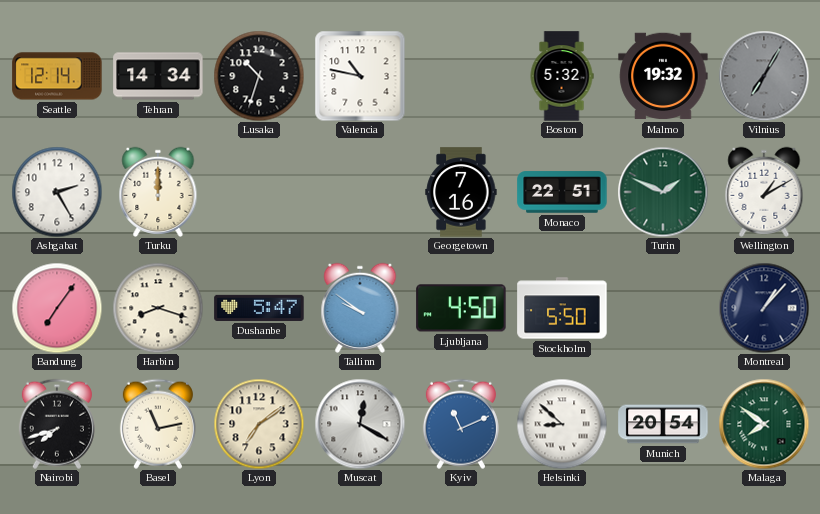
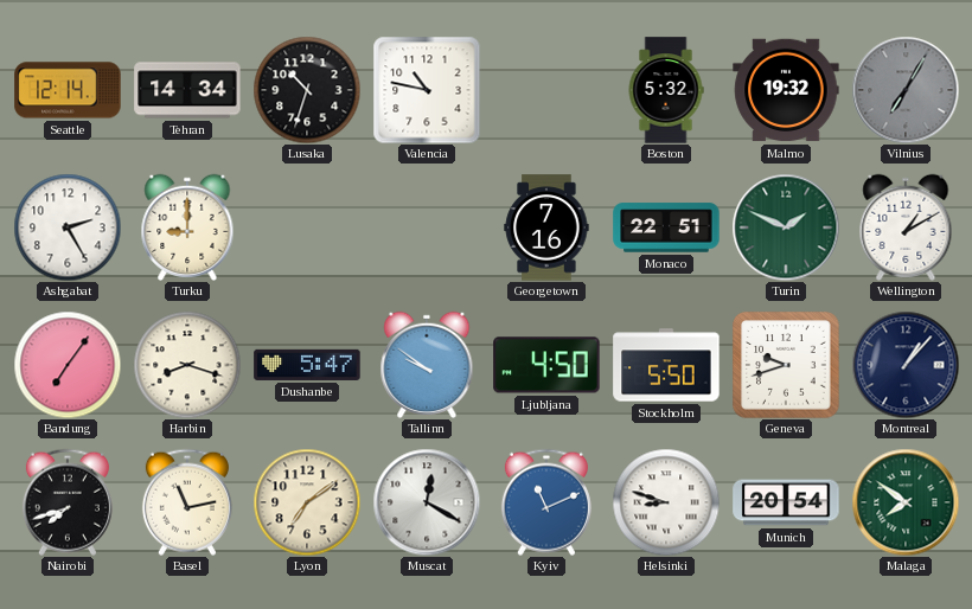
Turku: 12:00 -> 9:00 (187, 227)
Geneva: none -> 9:42 (786, 365)
Helsinki: 8:52 -> 8:48 (666, 502)
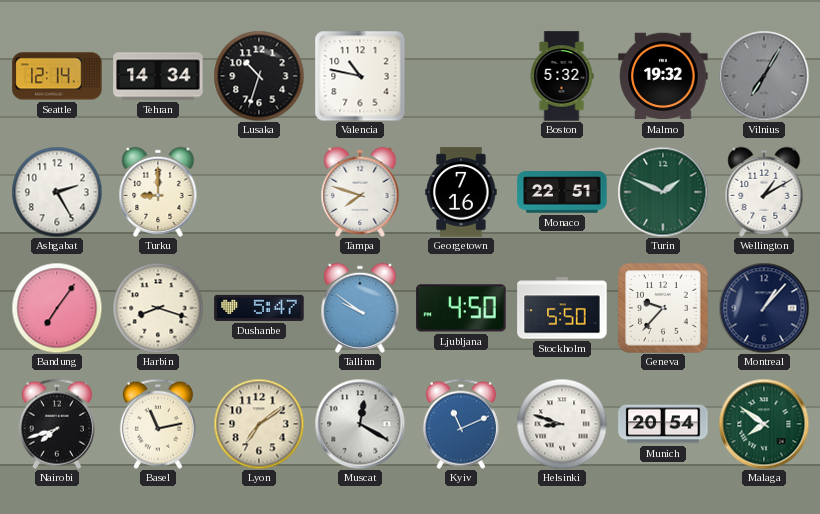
Tampa: none -> 7:48 (360, 192)
Geneva: 9:42 -> 9:37 (663, 308)
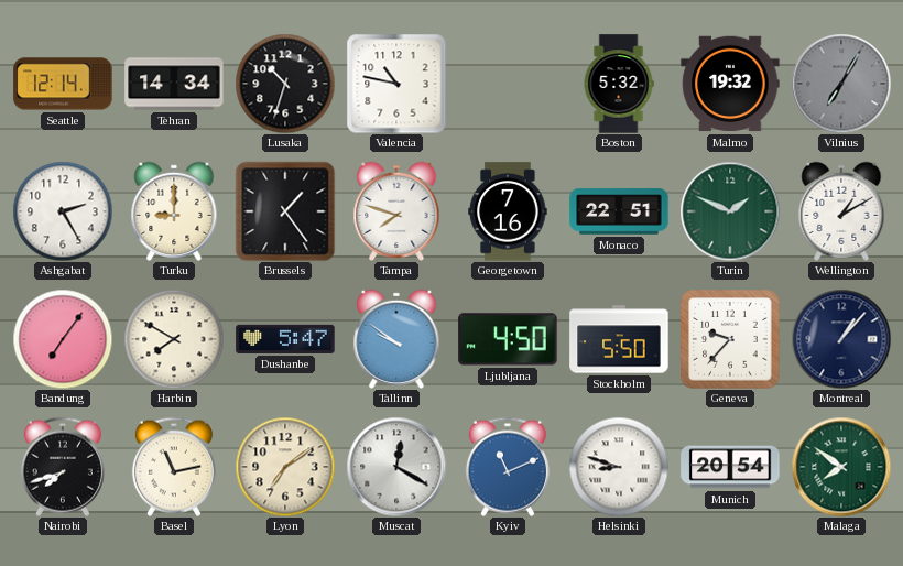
Brussels: none -> 1:24 (285, 211)
Harbin: 8:18 -> 7:50 (174, 339)
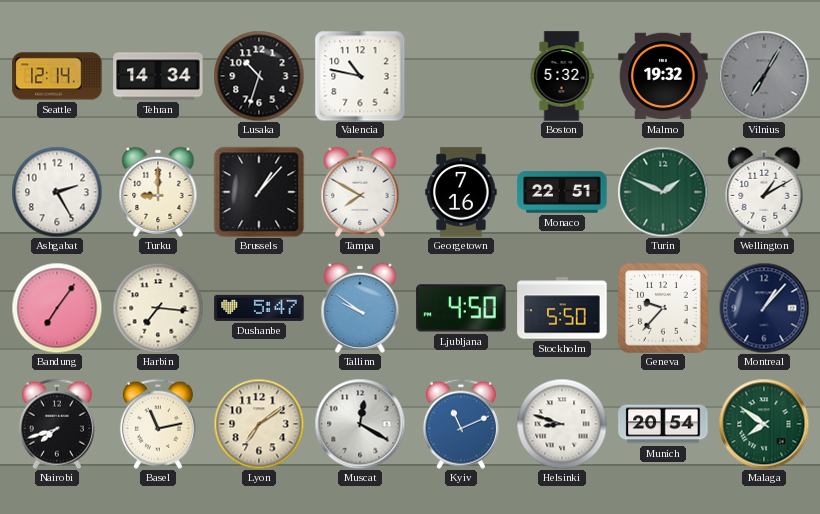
Brussels: 1:24 -> 1:07 (259, 192)
Tampa: 7:48 -> 7:50 (360, 192)
Harbin: 7:50 -> 7:16 (158, 308)
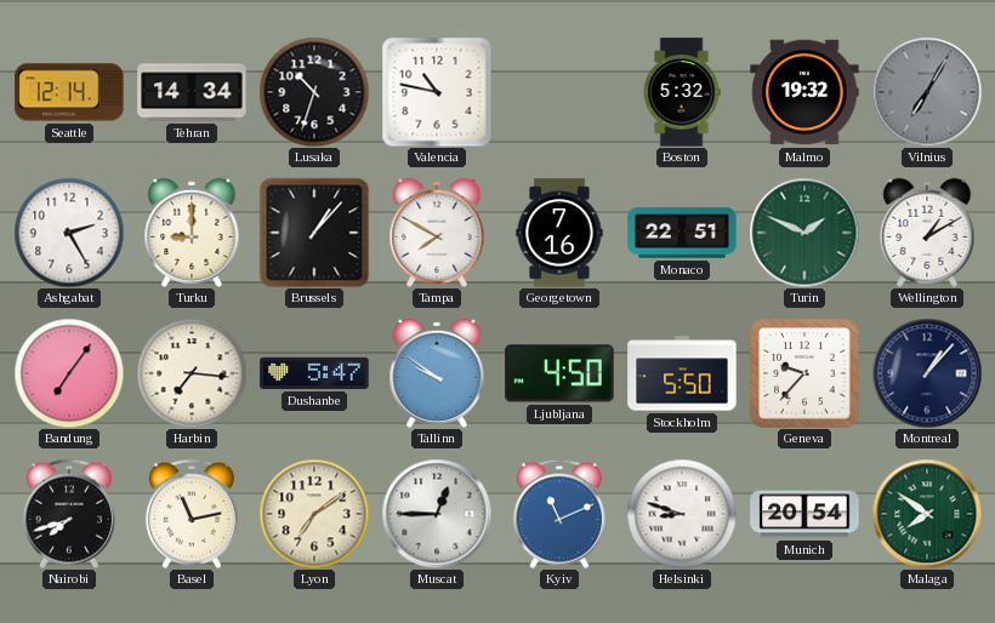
Muscat: 12:20 -> 12:45 (437, 514)
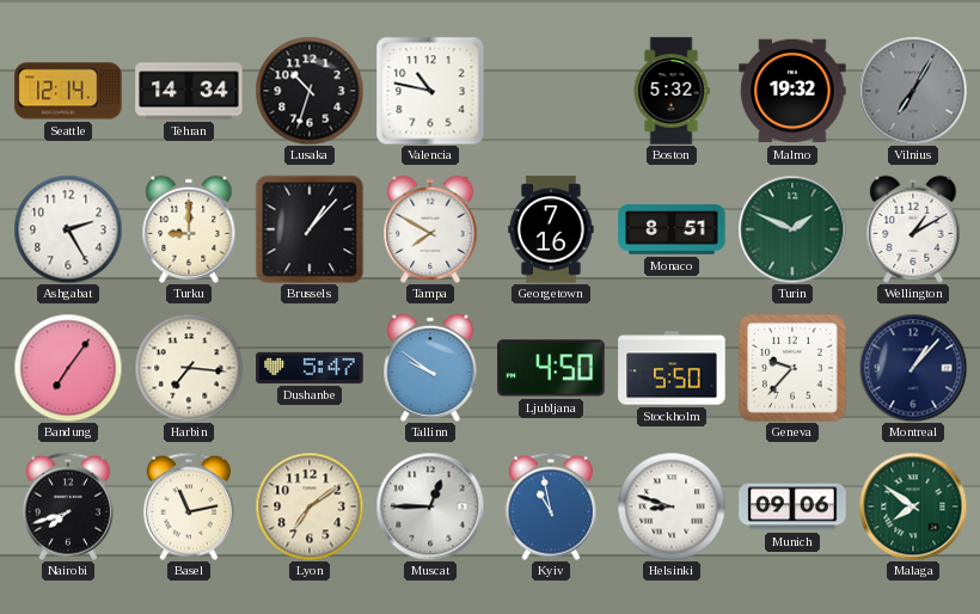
Monaco: 22:51 -> 8:51 (672, 229)
Kyiv: 11:11 -> 10:58 (551, 506)
Munich: 20:54 -> 09:06 (792, 506)
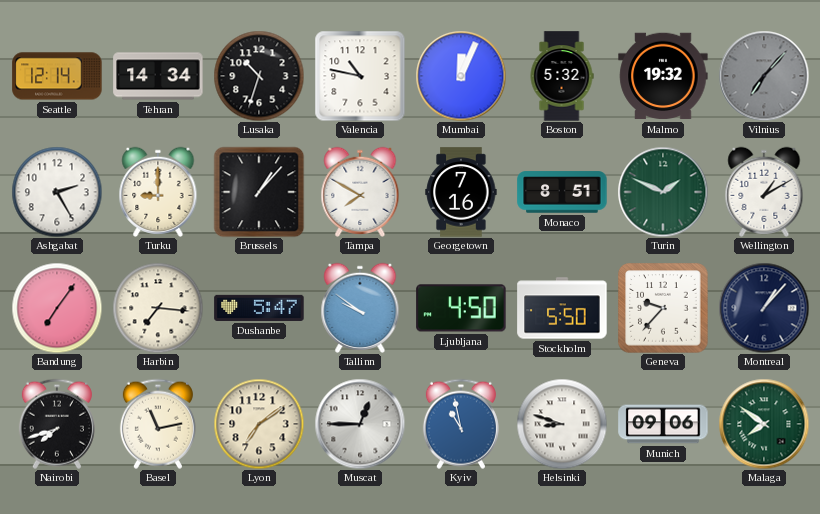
Mumbai: none -> 12:04 (461, 76)
Vilnius: 7:05 -> 7:07 (764, 76)
